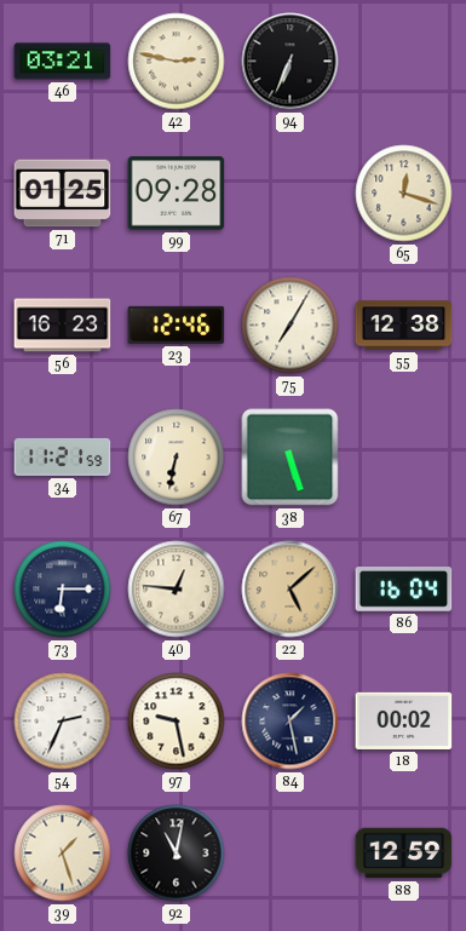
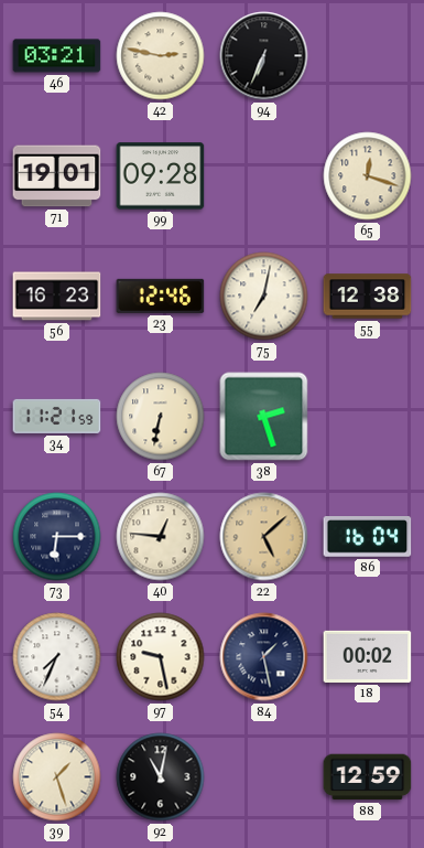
71: 01:25 -> 19:01 (57, 176)
75: 7:05 -> 7:02 (264, 297)
38: 5:27 -> 2:27 (264, 417)
54: 2:34 -> 7:34 (57, 657)
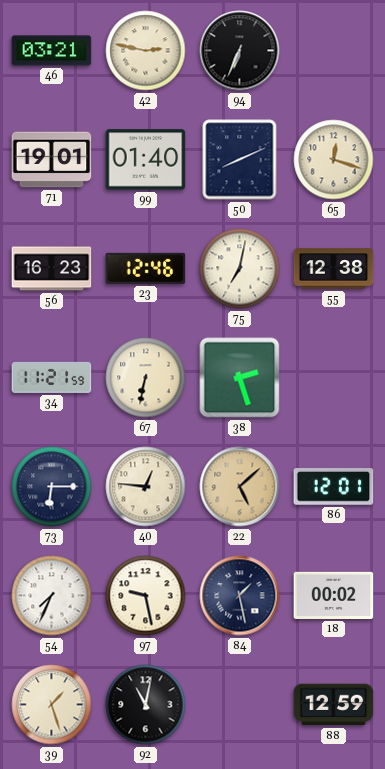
99: 09:28 -> 01:40 (146, 160)
50: none -> 8:11 (240, 160)
86: 16:04 -> 12:01 (334, 487)
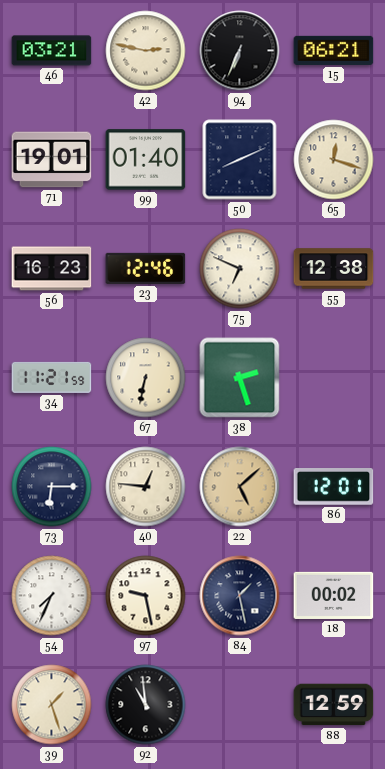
15: none -> 06:21 (334, 50)
75: 7:02 -> 6:49 (240, 269)
92: 11:02 -> 10:59 (146, 705)
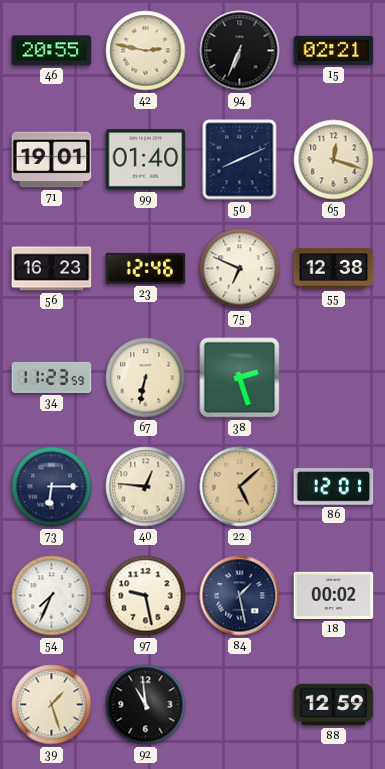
46: 03:21 -> 20:55 (52, 51)
15: 06:21 -> 02:21 (334, 50)
34: 11:21 -> 11:23 (52, 377)
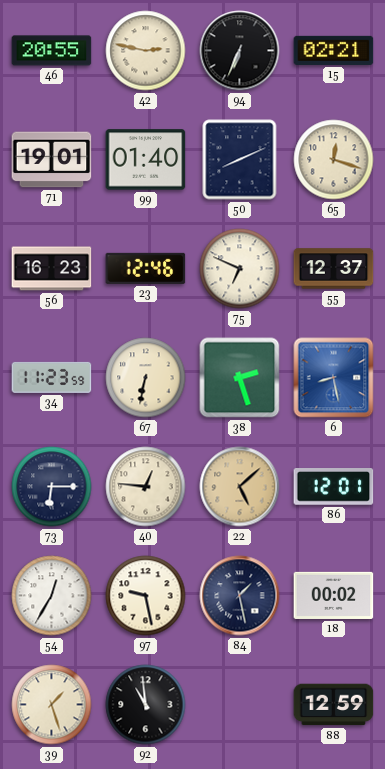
55: 12:38 -> 12:37 (334, 269)
6: none -> 8:28 (334, 378)
54: 7:34 -> 12:35 (52, 596)
